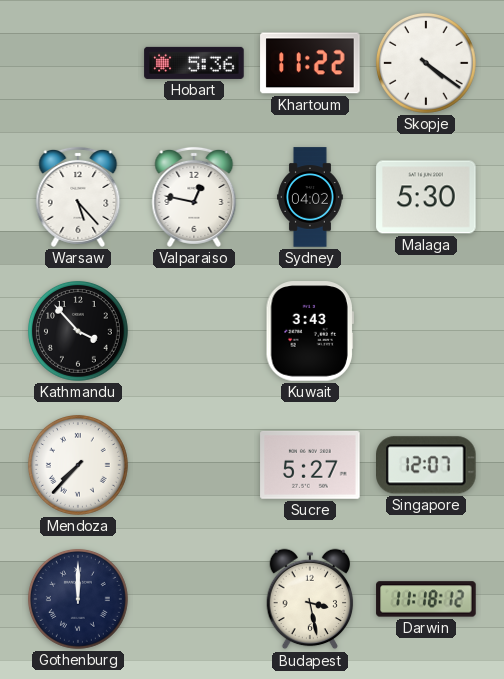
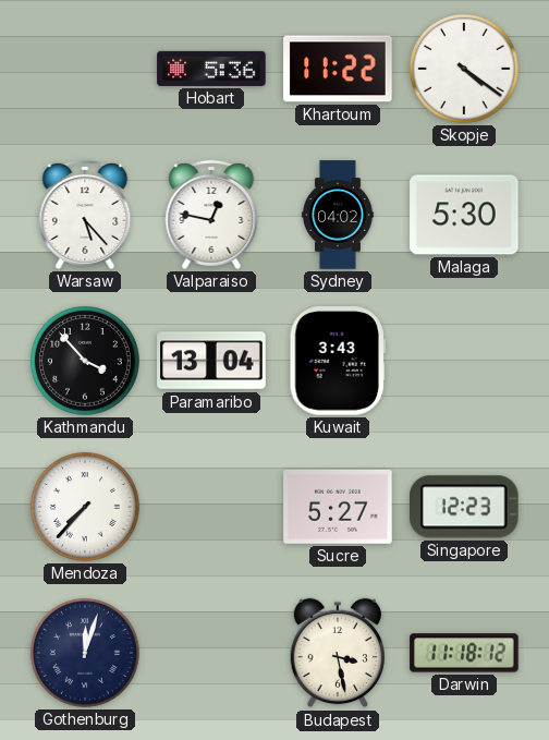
Paramaribo: none -> 13:04 (211, 361)
Singapore: 12:07 -> 12:23 (465, 507)
Gothenburg: 12:00 -> 12:03 (85, 653)
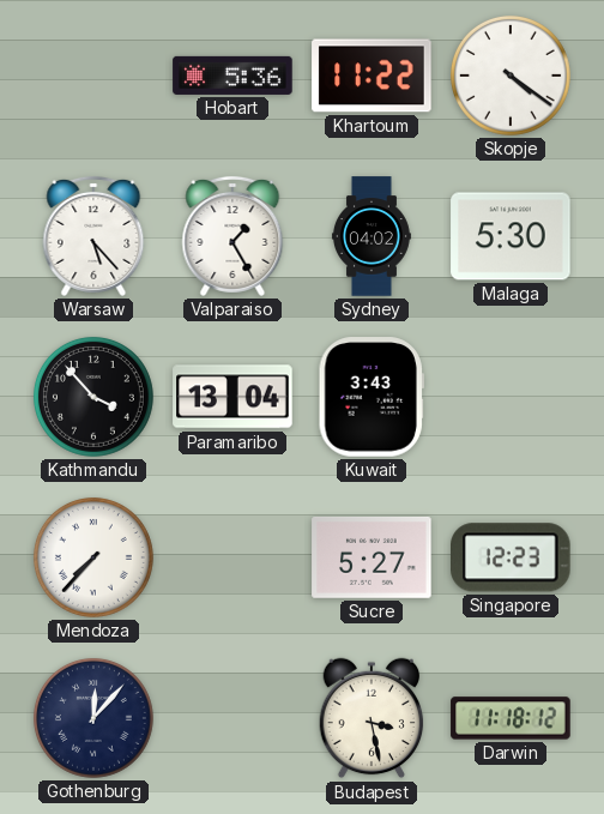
Valparaiso: 12:47 -> 1:25 (232, 236)
Gothenburg: 12:03 -> 12:07 (93, 718)
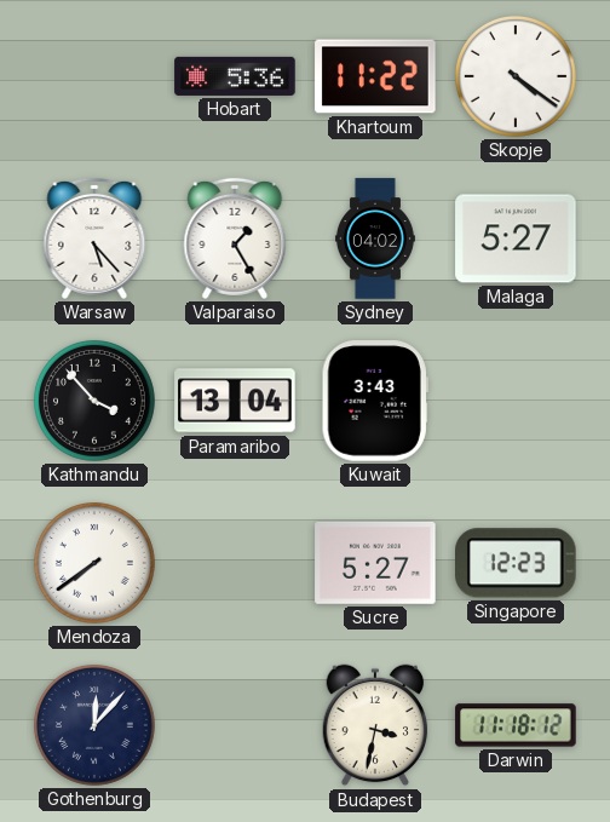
Malaga: 5:30 -> 5:27 (516, 238)
Mendoza: 7:37 -> 7:39 (94, 563)
Budapest: 3:28 -> 3:32 (375, 725)
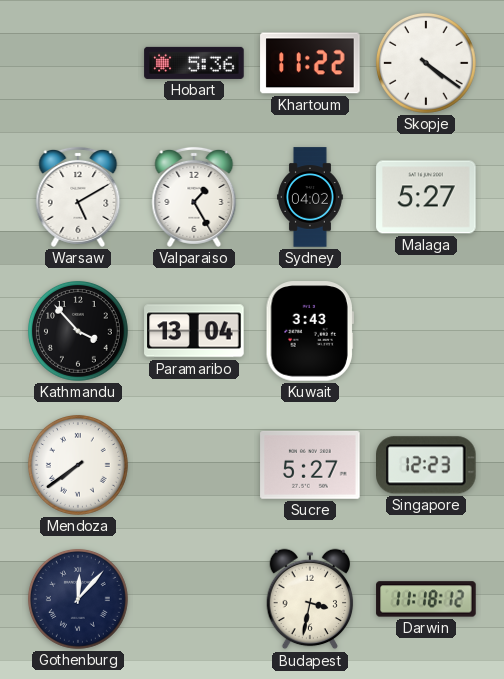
Warsaw: 5:23 -> 5:10 (78, 197)
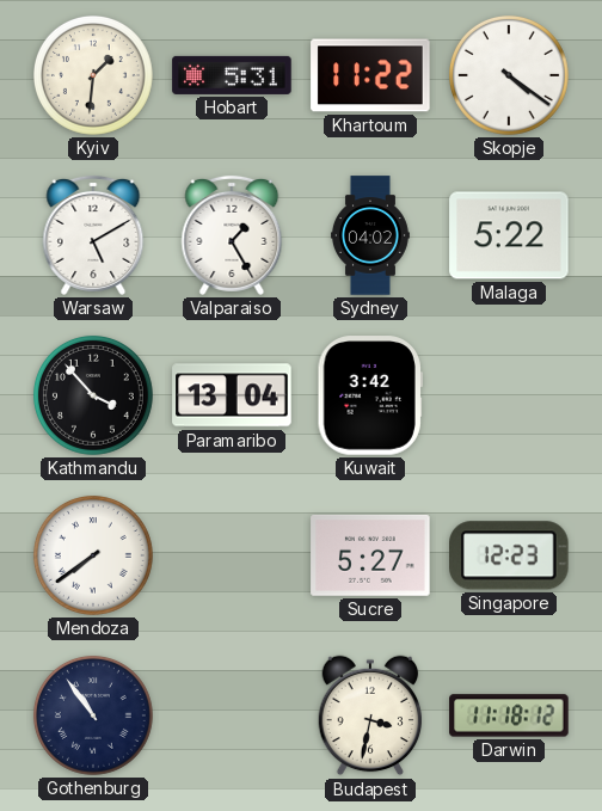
Kyiv: none -> 1:31 (93, 75)
Hobart: 5:36 -> 5:31 (232, 75)
Malaga: 5:27 -> 5:22 (509, 235)
Kuwait: 3:43 -> 3:42 (370, 395)
Gothenburg: 12:07 -> 10:54 (93, 715)
